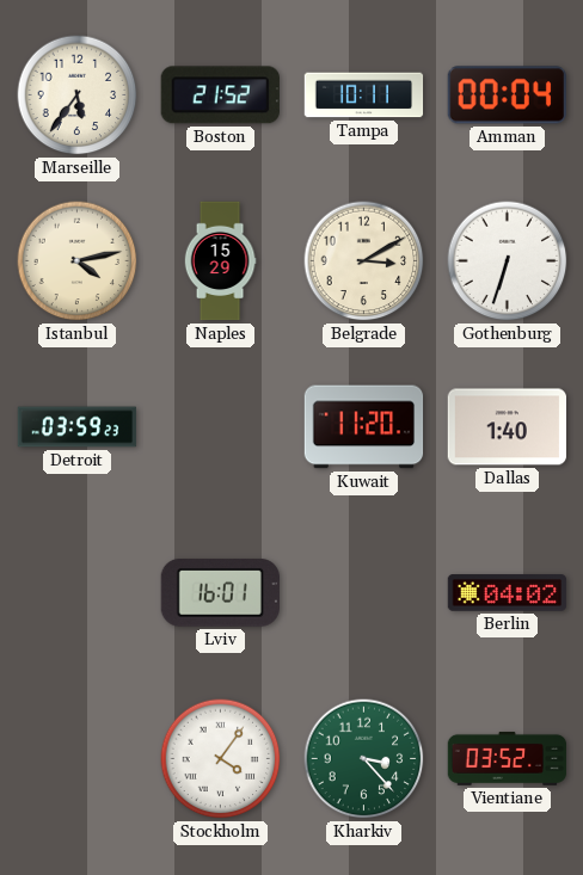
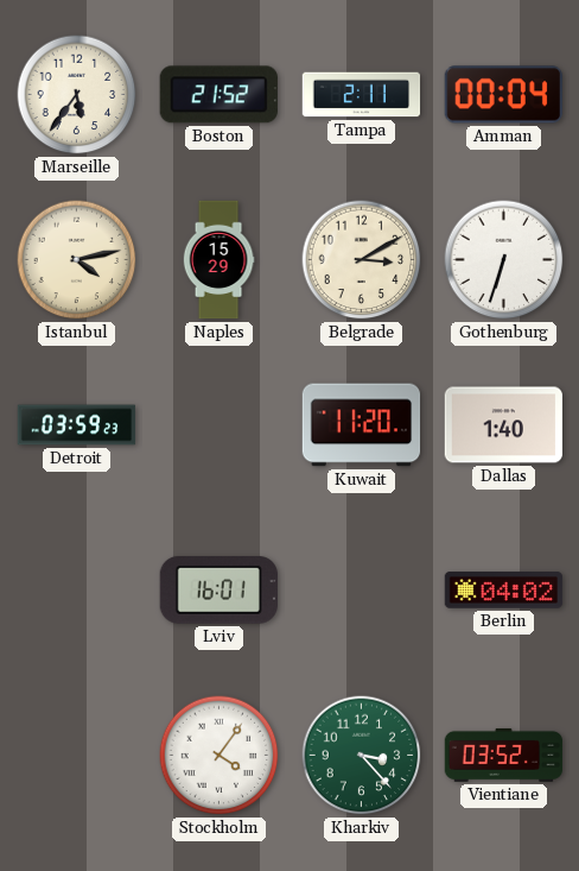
Tampa: 10:11 -> 2:11 (362, 95)
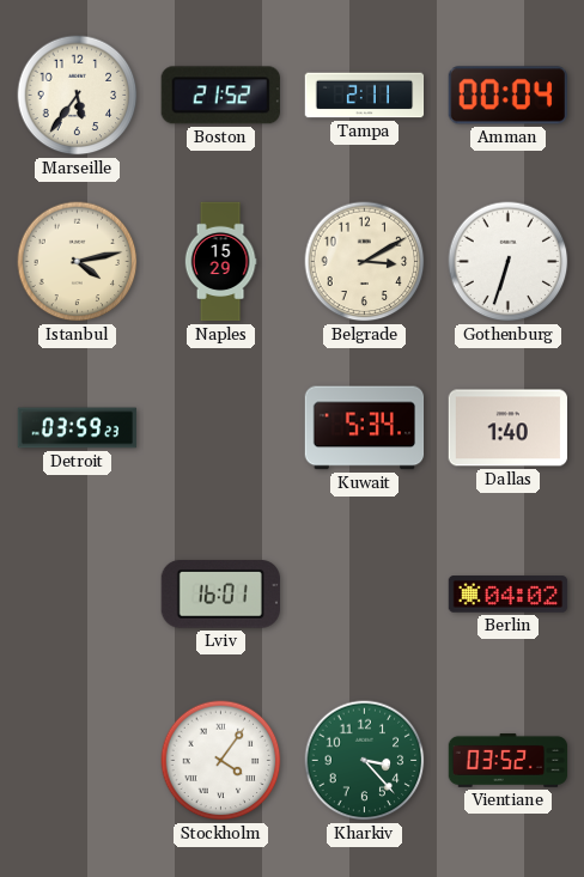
Kuwait: 11:20 -> 5:34 (365, 428)
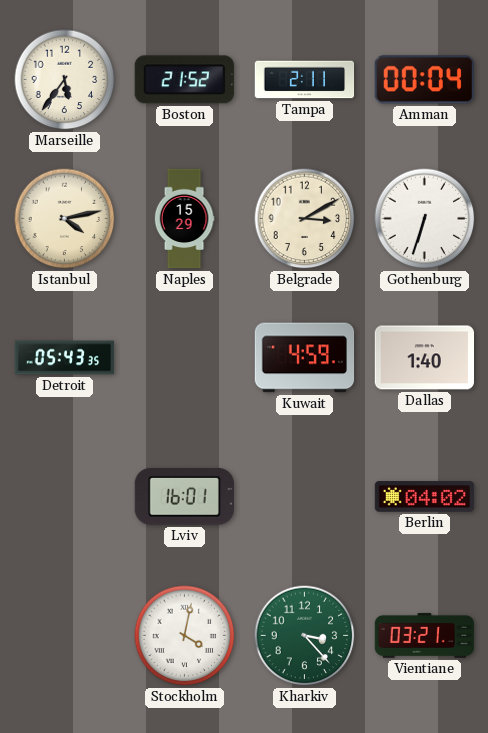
Detroit: 03:59 -> 05:43 (65, 358)
Kuwait: 5:34 -> 4:59 (305, 358)
Stockholm: 4:06 -> 4:02 (185, 636)
Vientiane: 03:52 -> 03:21 (425, 635)
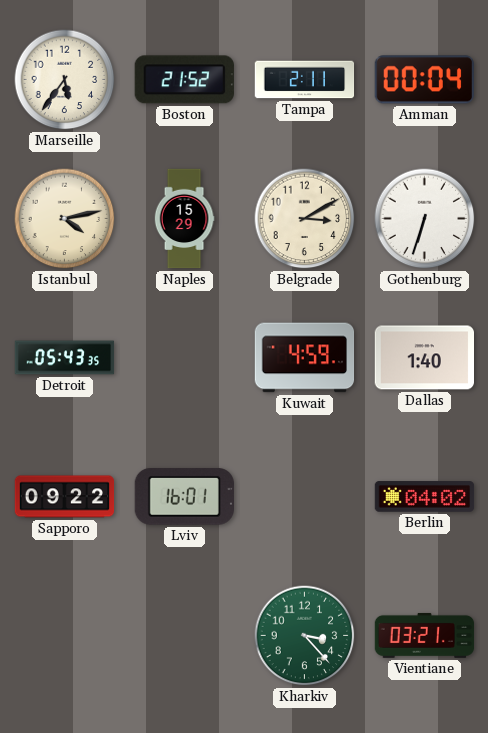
Sapporo: none -> 09:22 (65, 497)
Stockholm: 4:02 -> none (185, 636)
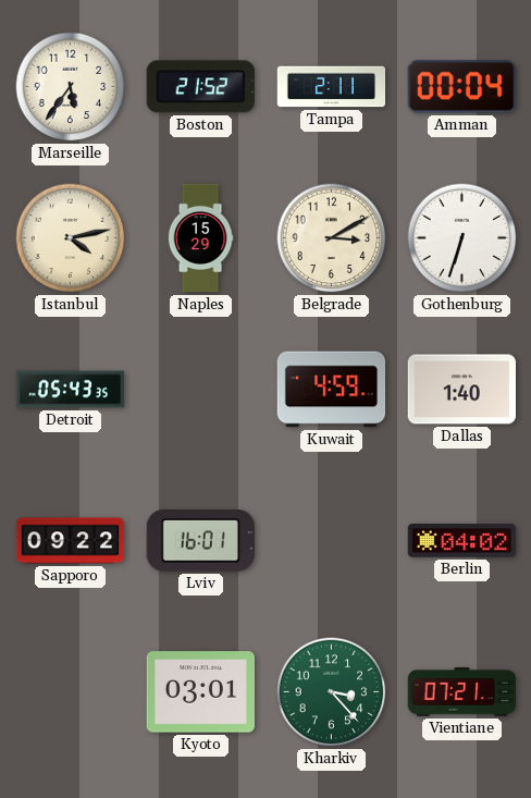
Kyoto: none -> 03:01 (200, 692)
Vientiane: 03:21 -> 07:21 (462, 691)
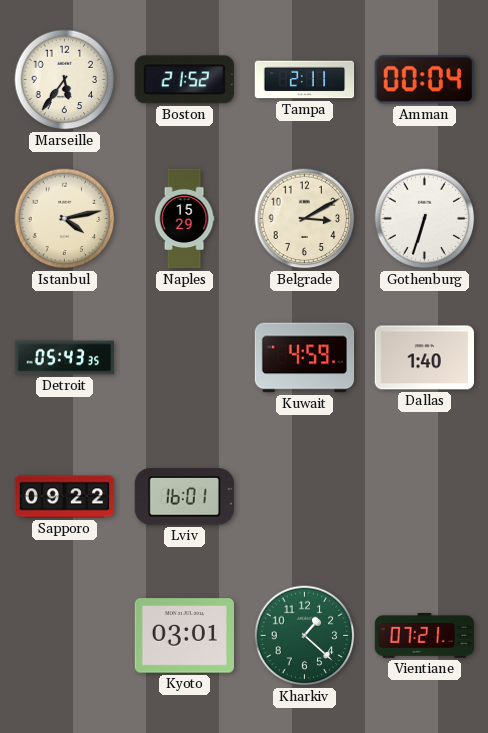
Berlin: 04:02 -> none (462, 541)
Kharkiv: 3:23 -> 1:22 (305, 636)
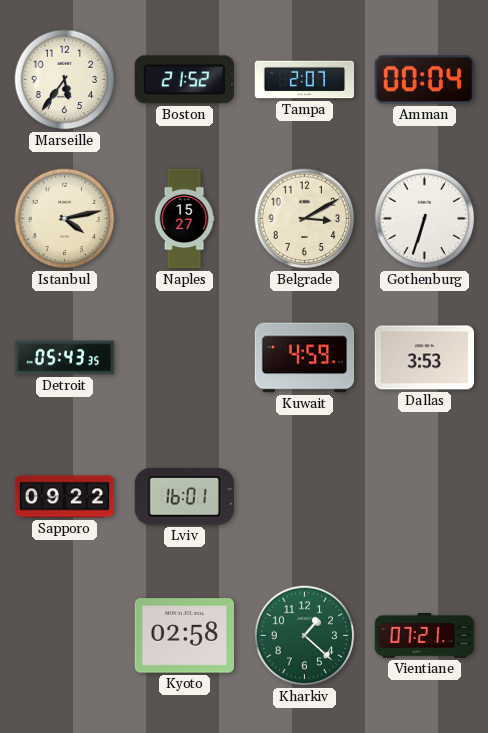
Tampa: 2:11 -> 2:07 (305, 80)
Naples: 15:29 -> 15:27 (184, 219)
Dallas: 1:40 -> 3:53 (425, 358)
Kyoto: 03:01 -> 02:58 (184, 636)
